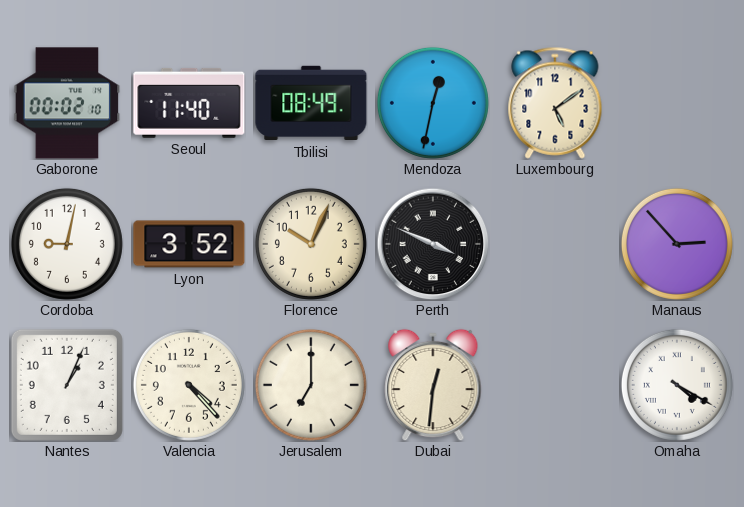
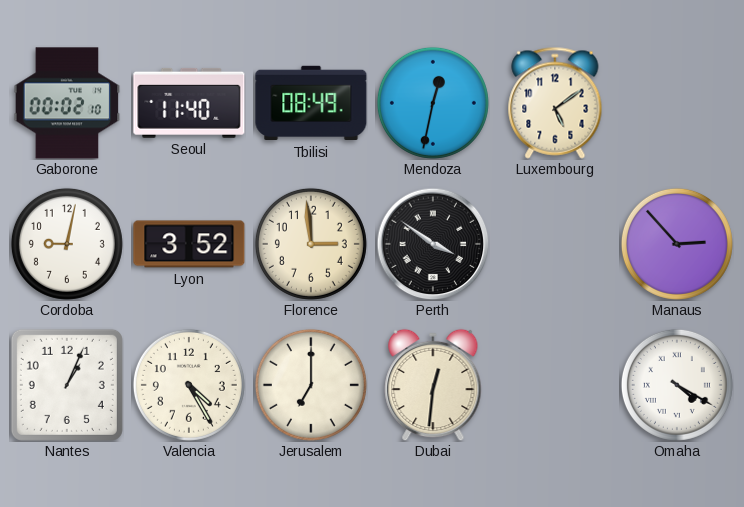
Florence: 10:04 -> 2:59 (311, 244)
Perth: 3:49 -> 3:51 (433, 244)
Valencia: 4:23 -> 4:25 (189, 385)
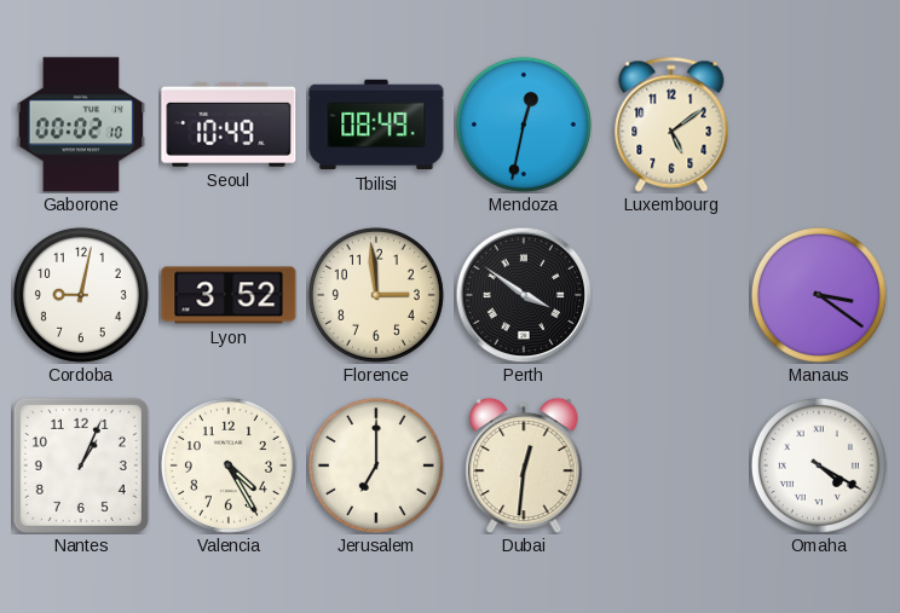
Seoul: 11:40 -> 10:49 (229, 125)
Manaus: 2:53 -> 3:21 (819, 295)
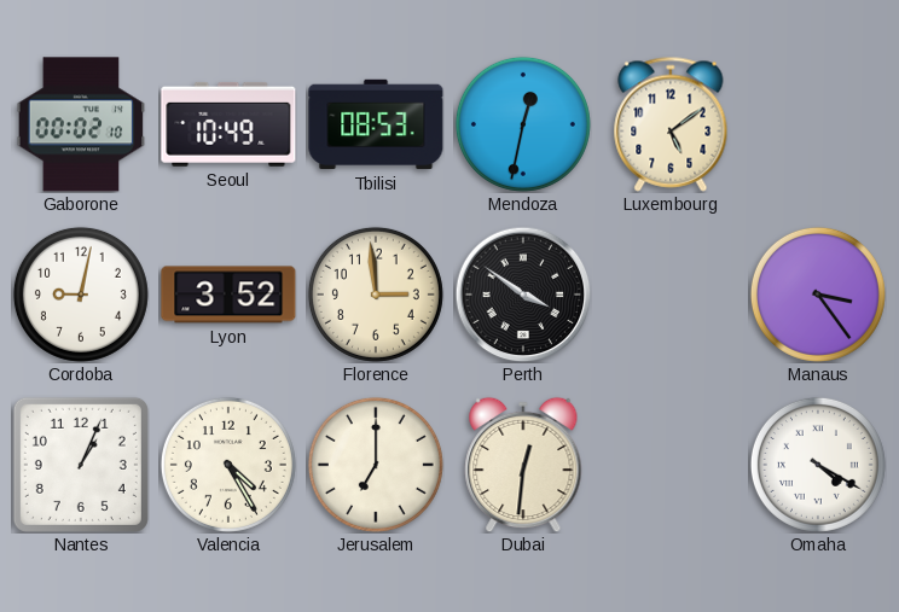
Tbilisi: 08:49 -> 08:53 (376, 124)
Manaus: 3:21 -> 3:24 (818, 295)
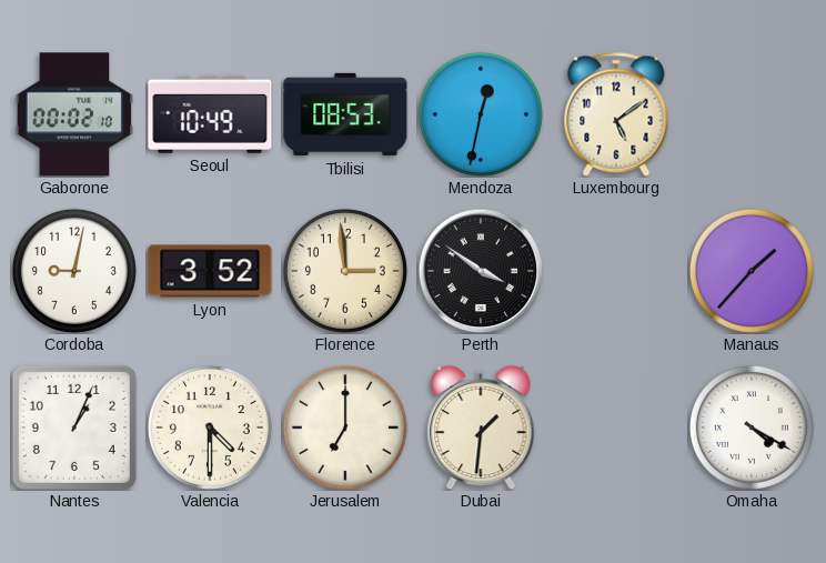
Manaus: 3:24 -> 1:37 (752, 271)
Valencia: 4:25 -> 4:30 (210, 428)
Dubai: 12:31 -> 1:31 (481, 428)
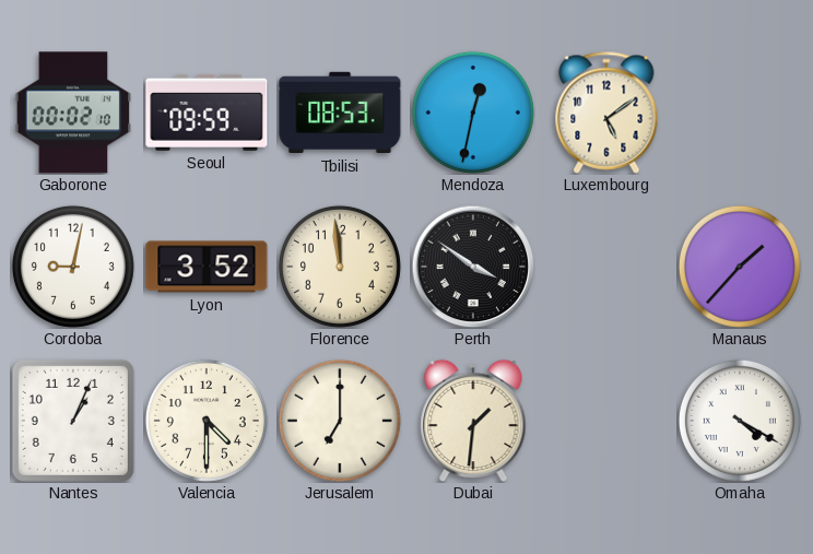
Seoul: 10:49 -> 09:59 (207, 113)
Florence: 2:59 -> 11:59 (340, 267)
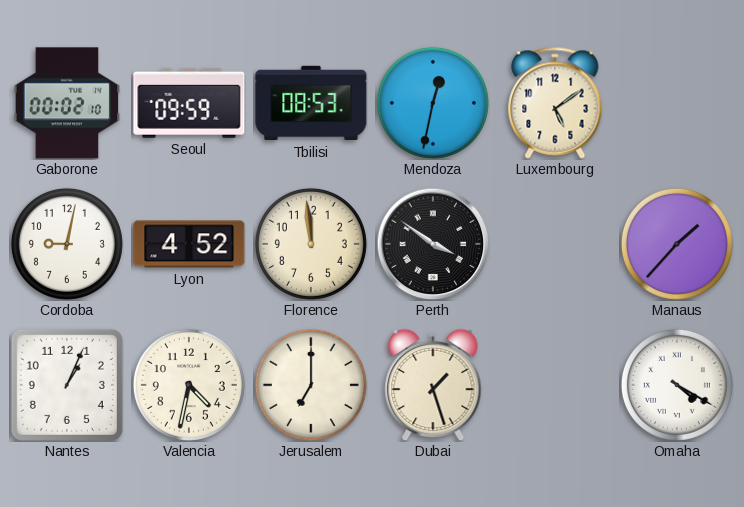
Lyon: 3:52 -> 4:52 (189, 244)
Valencia: 4:30 -> 4:32 (189, 385)
Dubai: 1:31 -> 1:27 (433, 385)
